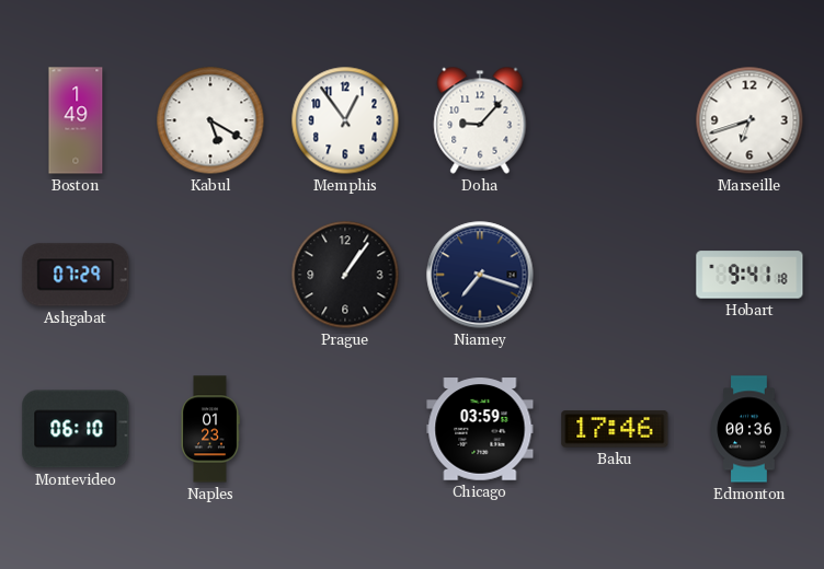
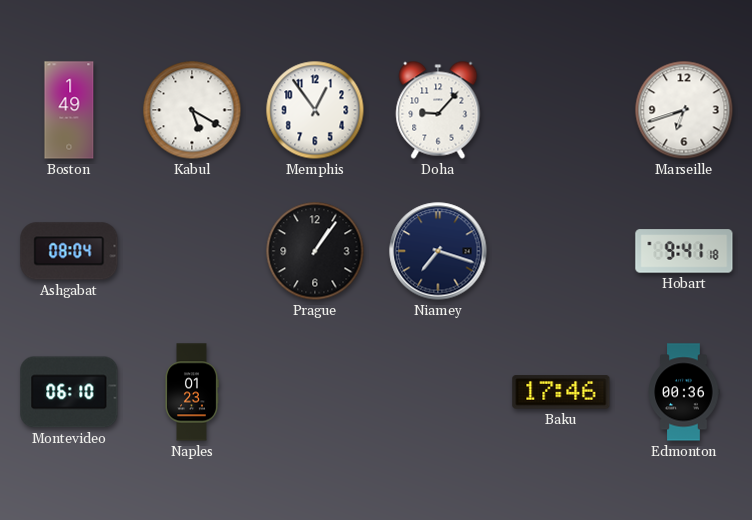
Ashgabat: 07:29 -> 08:04 (69, 251)
Chicago: 03:59 -> none (480, 429)
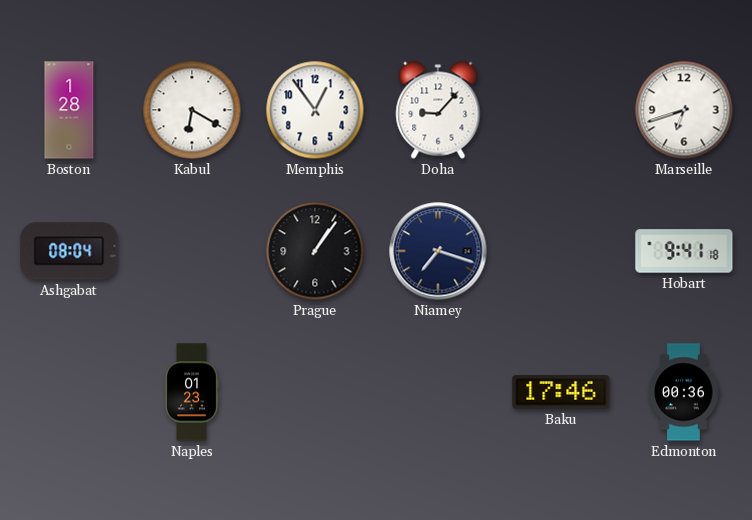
Boston: 1:49 -> 1:28 (69, 110)
Kabul: 5:20 -> 6:20 (192, 110)
Montevideo: 06:10 -> none (69, 392)
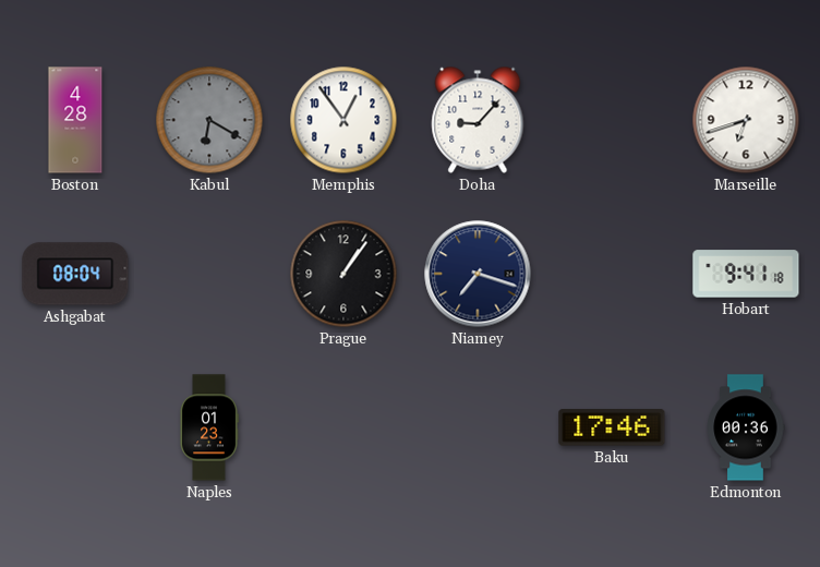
Boston: 1:28 -> 4:28 (75, 120)
Kabul dial: white -> grey (209, 120)
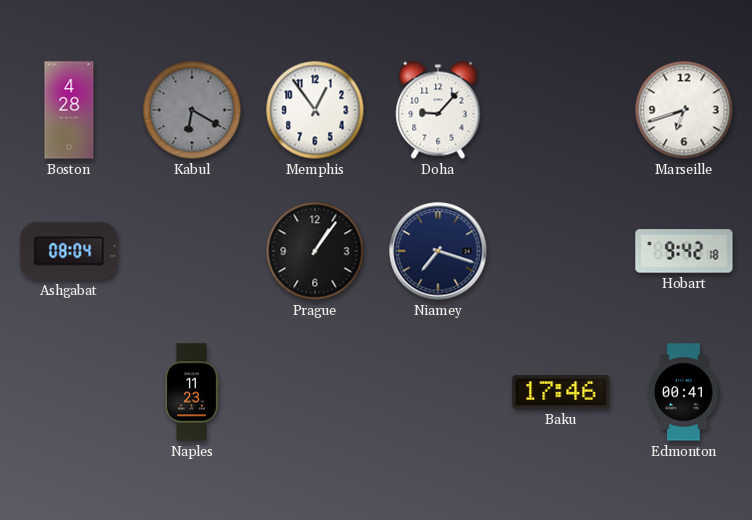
Hobart: 9:41 -> 9:42 (684, 251)
Naples: 01:23 -> 11:23 (192, 392)
Edmonton: 00:36 -> 00:41 (684, 392)
